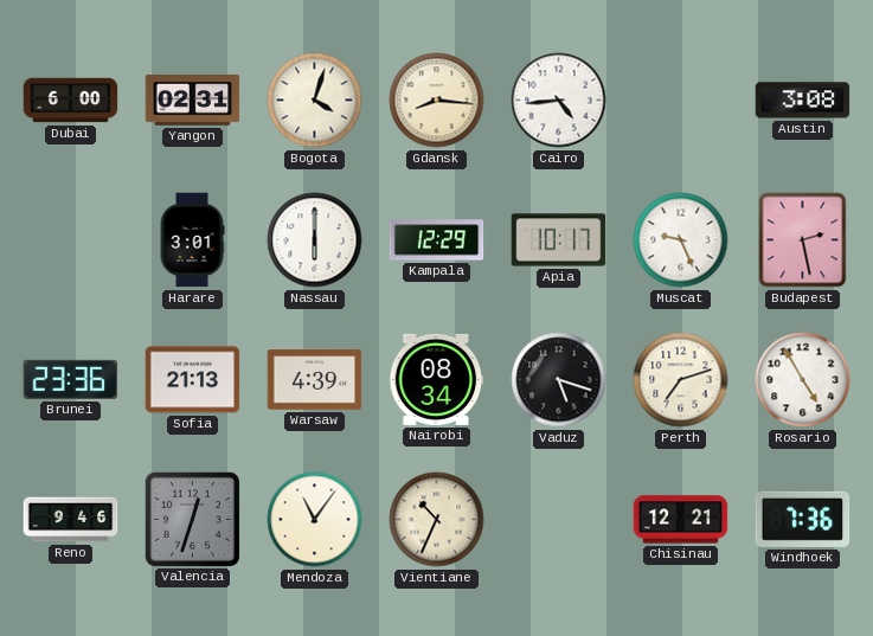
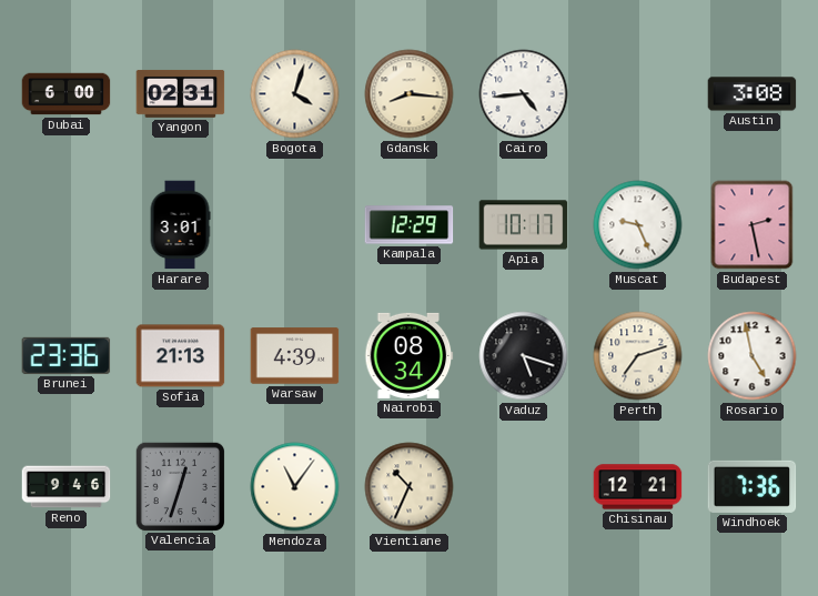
Nassau: 6:00 -> none (315, 240)
Rosario: 4:55 -> 4:58 (753, 356)
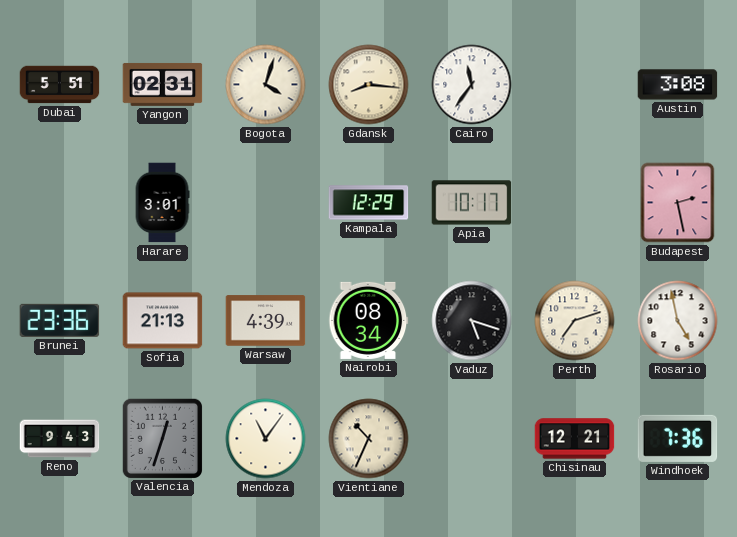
Dubai: 6:00 -> 5:51 (60, 85)
Cairo: 4:44 -> 11:36 (472, 85)
Muscat: 9:26 -> none (638, 225)
Reno: 9:46 -> 9:43 (60, 439)
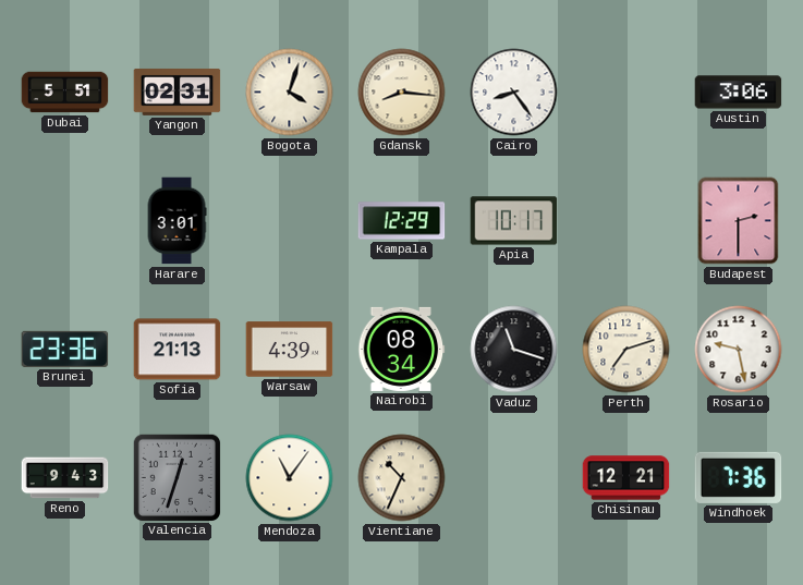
Cairo: 11:36 -> 8:24 (514, 93)
Austin: 3:08 -> 3:06 (739, 93)
Budapest: 2:28 -> 2:30 (739, 221)
Vaduz: 5:18 -> 11:18 (514, 350)
Rosario: 4:58 -> 9:28 (739, 350)
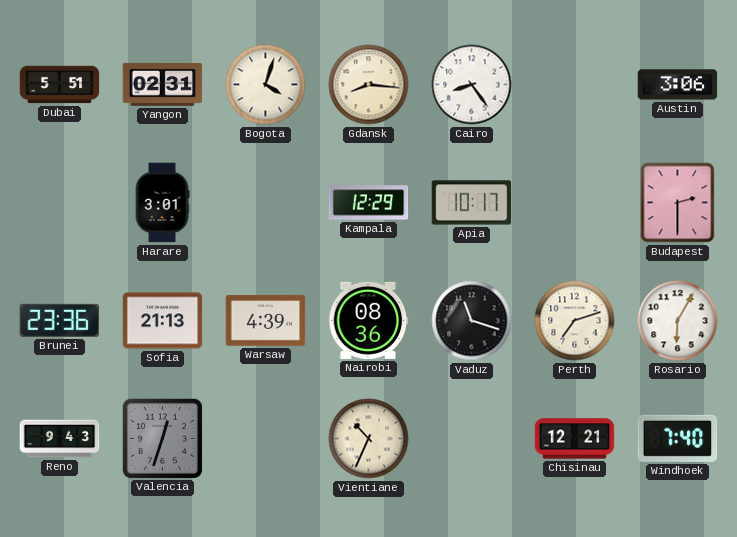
Nairobi: 08:34 -> 08:36 (369, 320)
Rosario: 9:28 -> 6:05 (678, 321)
Mendoza: 11:06 -> none (290, 478)
Windhoek: 7:36 -> 7:40 (678, 438)
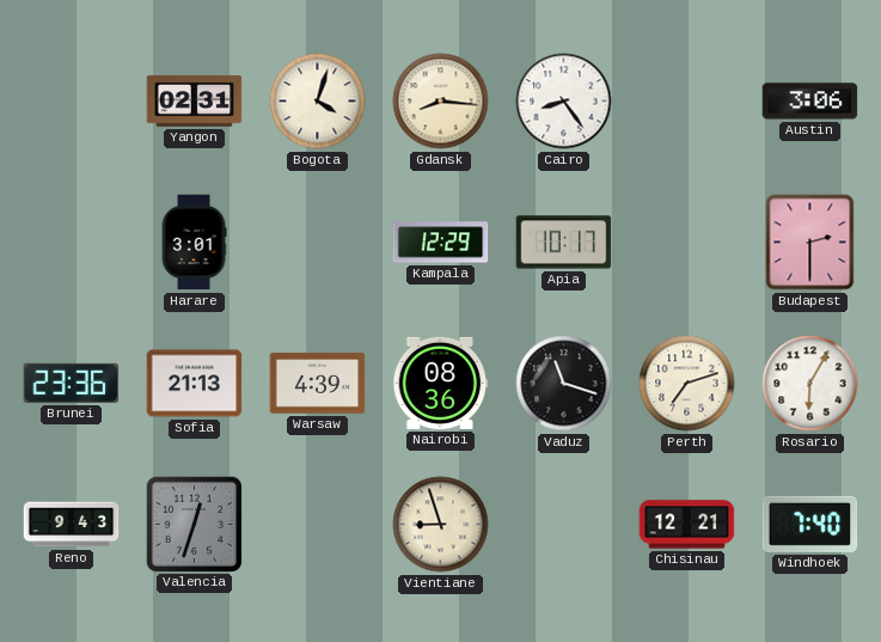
Dubai: 5:51 -> none (60, 85)
Vientiane: 10:34 -> 8:57 (441, 525)
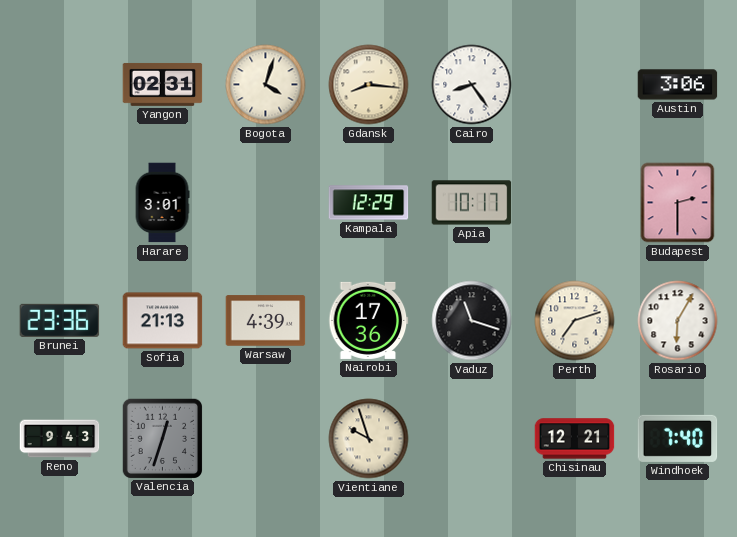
Nairobi: 08:36 -> 17:36 (369, 320)
Vientiane: 8:57 -> 9:57 (369, 439)
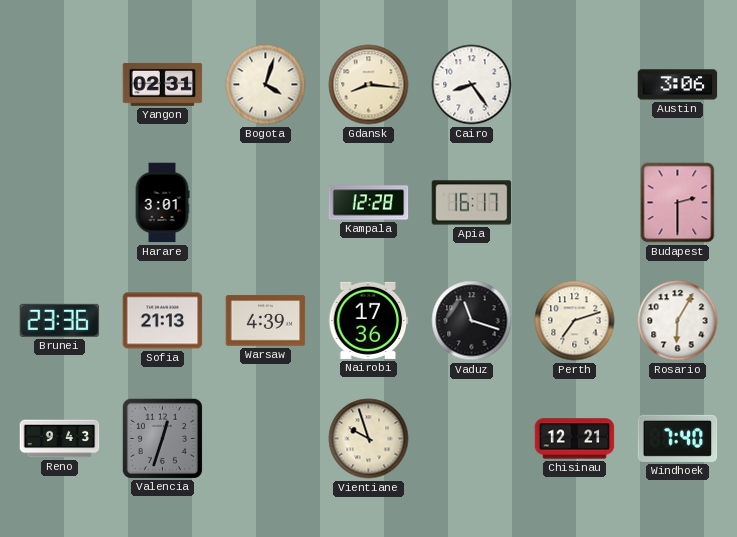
Kampala: 12:29 -> 12:28 (369, 203)
Apia: 10:17 -> 16:17 (472, 203)
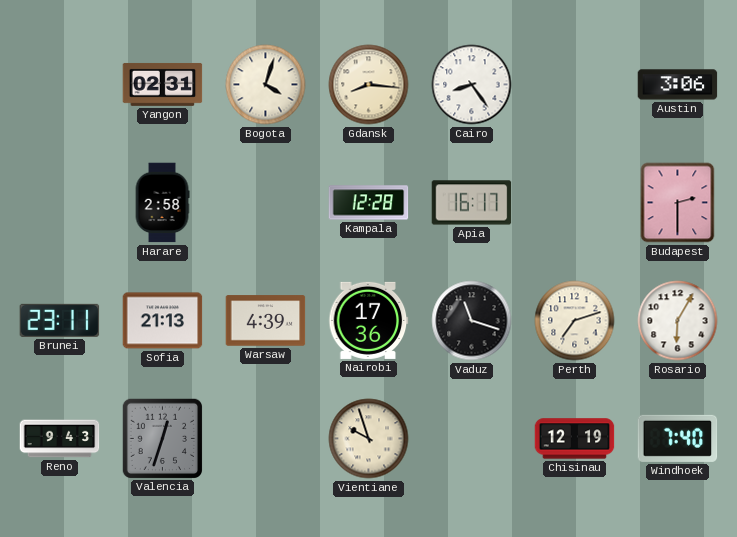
Harare: 3:01 -> 2:58 (162, 203)
Brunei: 23:36 -> 23:11 (60, 320)
Chisinau: 12:21 -> 12:19 (575, 439)
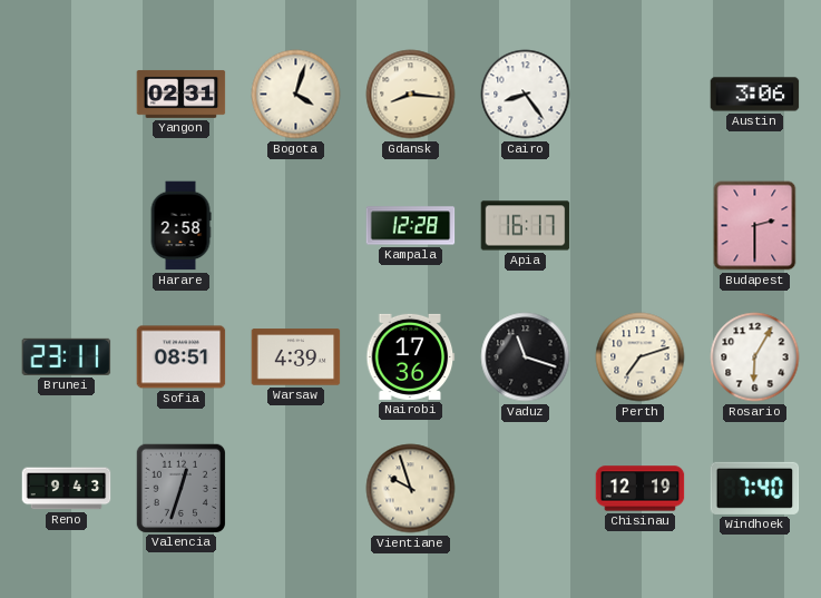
Sofia: 21:13 -> 08:51 (182, 357)
